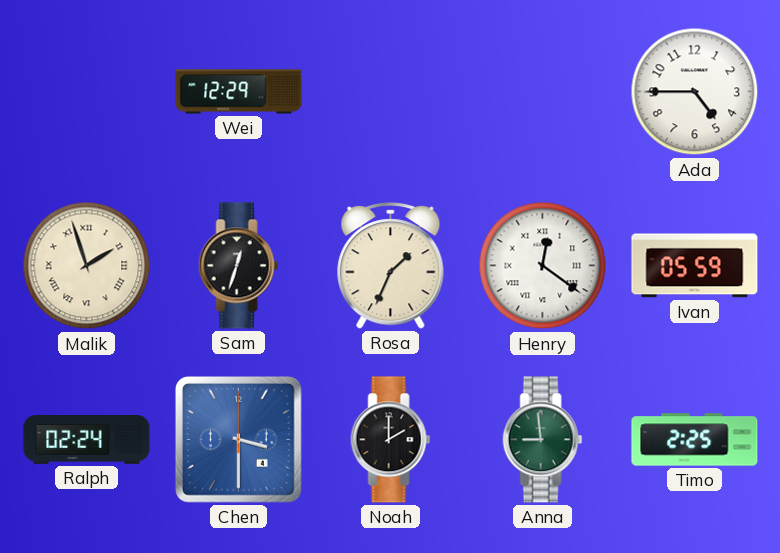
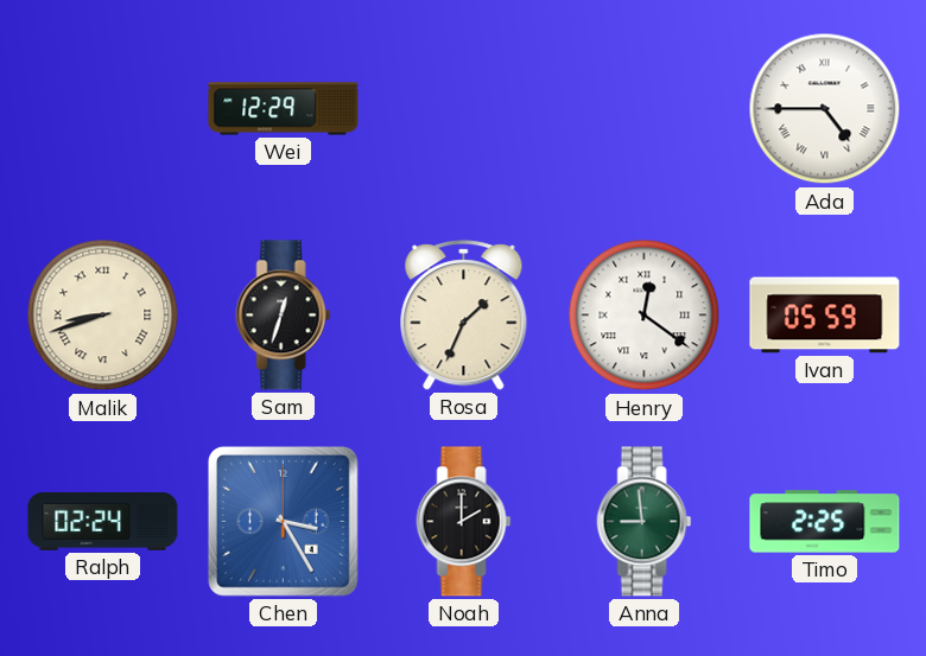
Ada numerals: Arabic -> Roman (825, 109)
Malik: 1:57 -> 8:42 (103, 316)
Chen: 3:30 -> 3:25 (283, 521)
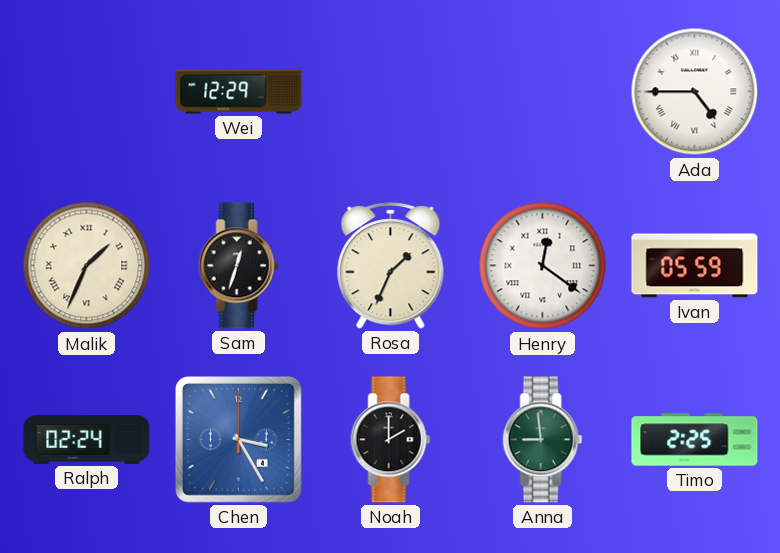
Malik: 8:42 -> 1:34 (87, 266)
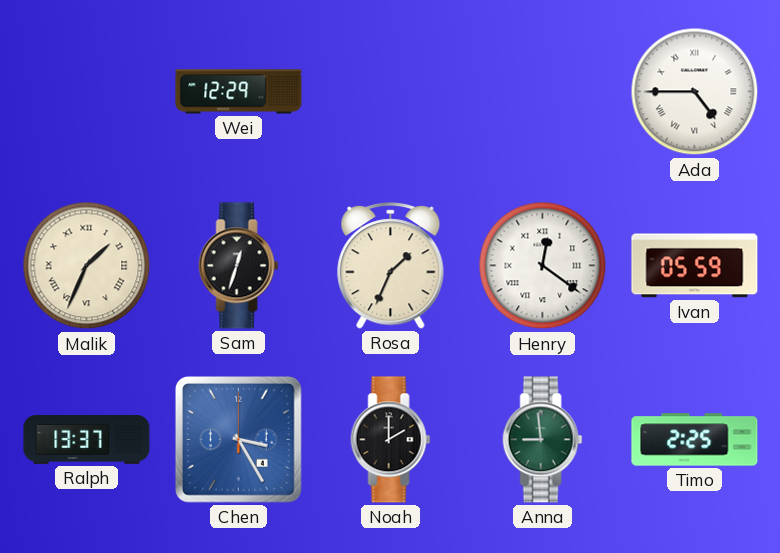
Ralph: 02:24 -> 13:37 (87, 440)
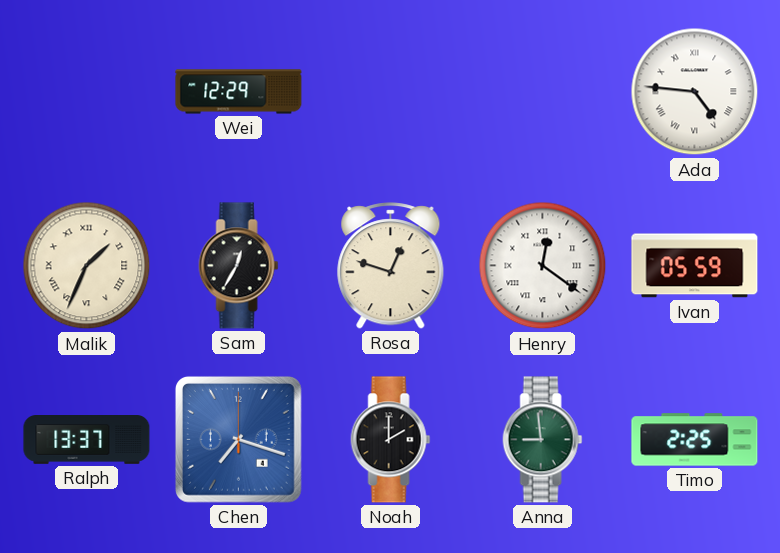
Ada: 4:45 -> 4:46 (695, 92)
Sam: 12:33 -> 12:35 (239, 266)
Rosa: 1:34 -> 12:48 (391, 266)
Chen: 3:25 -> 7:18 (238, 439)
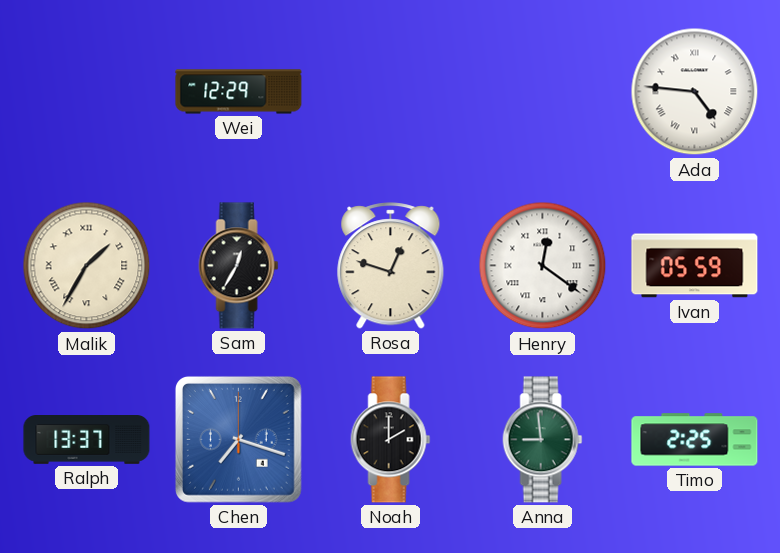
Malik: 1:34 -> 1:35 (87, 266)
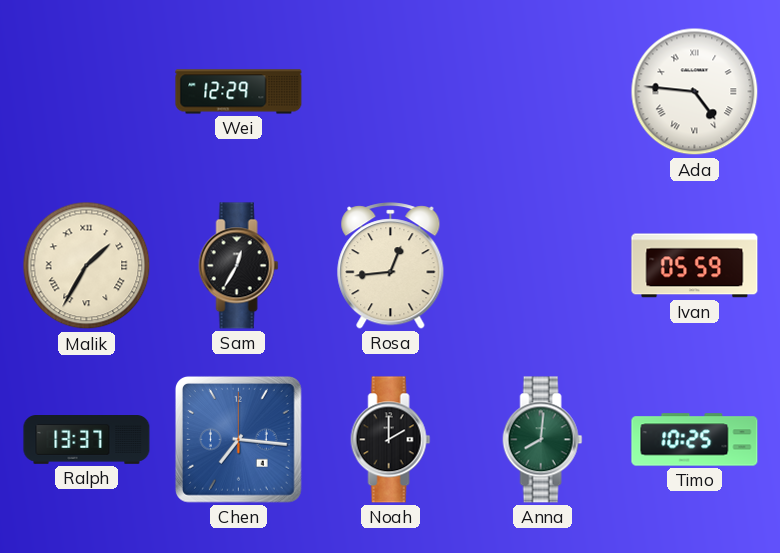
Rosa: 12:48 -> 12:44 (391, 266)
Henry: 12:21 -> none (543, 266)
Chen: 7:18 -> 7:16 (238, 439)
Anna: 8:59 -> 8:01 (543, 440)
Timo: 2:25 -> 10:25 (695, 440)
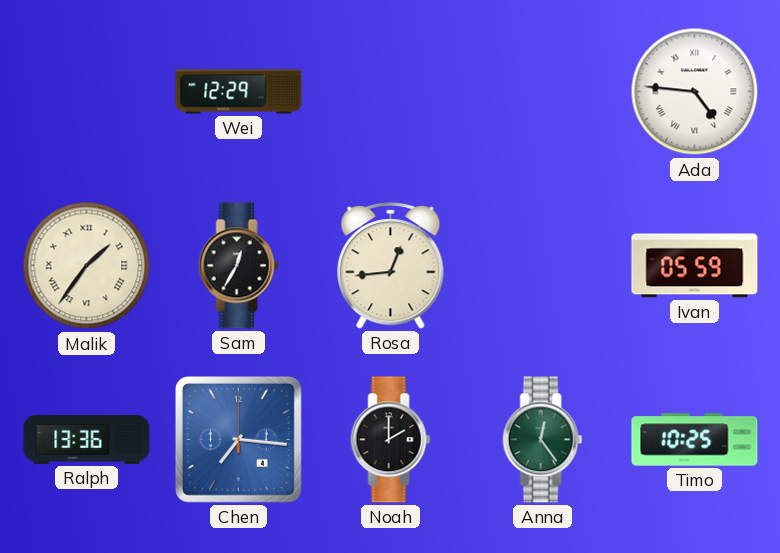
Malik: 1:35 -> 1:36 (87, 266)
Ralph: 13:37 -> 13:36 (87, 440)
Anna: 8:01 -> 12:24 (543, 440)
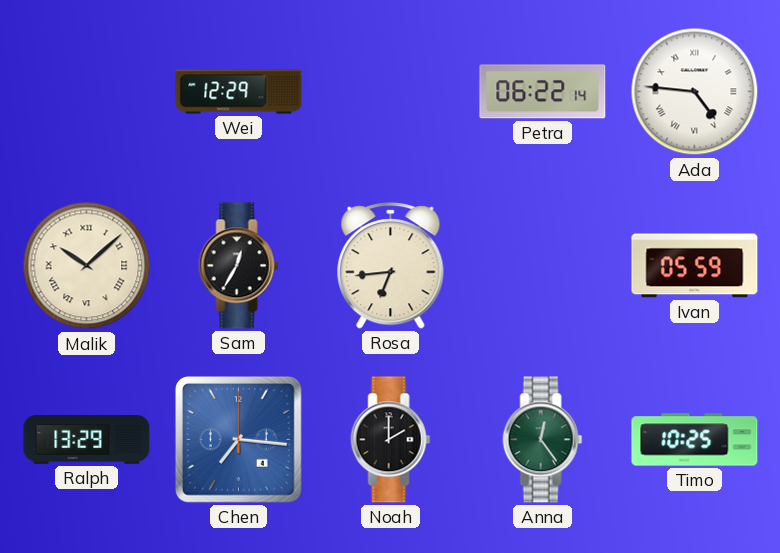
Petra: none -> 06:22 (543, 92)
Malik: 1:36 -> 10:08 (87, 266)
Rosa: 12:44 -> 6:44 (391, 266)
Ralph: 13:36 -> 13:29 (87, 440)
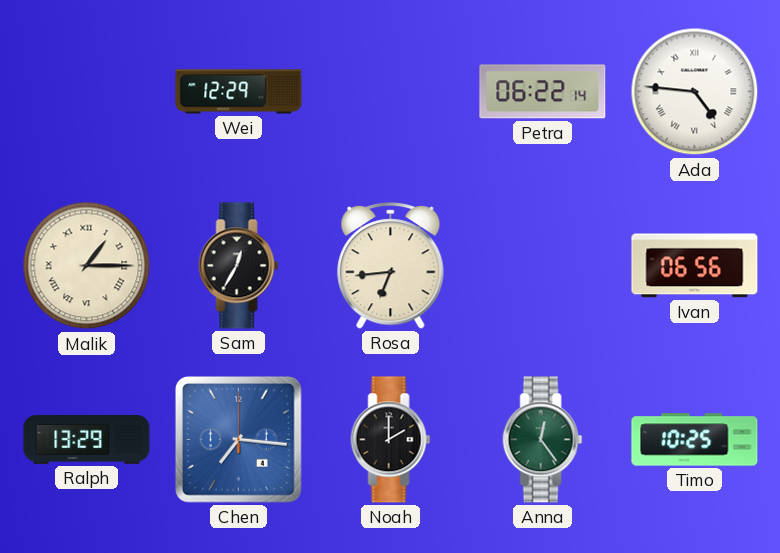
Malik: 10:08 -> 1:15 (87, 266)
Ivan: 05:59 -> 06:56 (695, 266)
